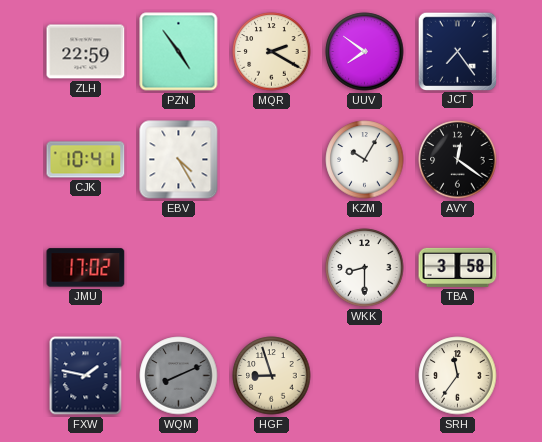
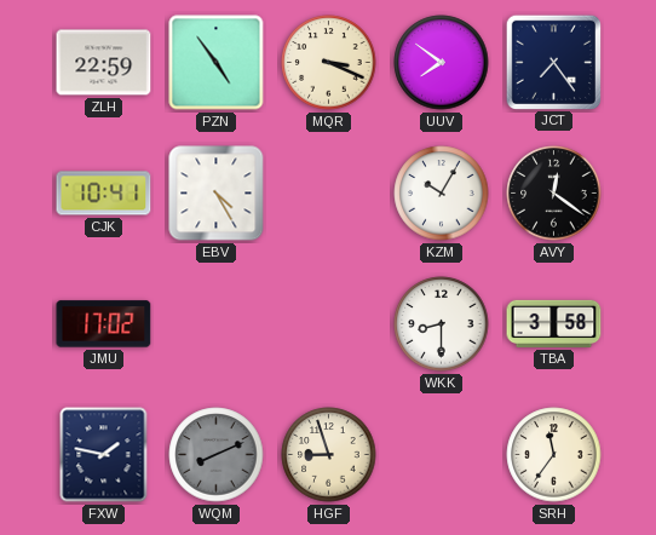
MQR: 2:20 -> 3:19 (329, 63)
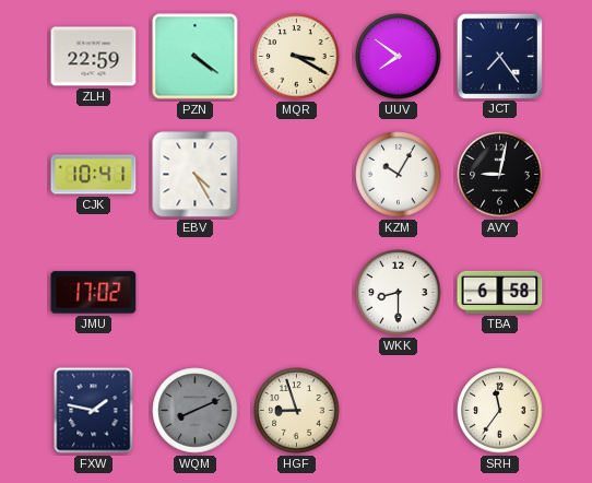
PZN: 4:54 -> 4:21 (196, 57)
MQR: 3:19 -> 3:20 (297, 57)
AVY: 12:21 -> 9:02 (500, 175)
TBA: 3:58 -> 6:58 (500, 292)
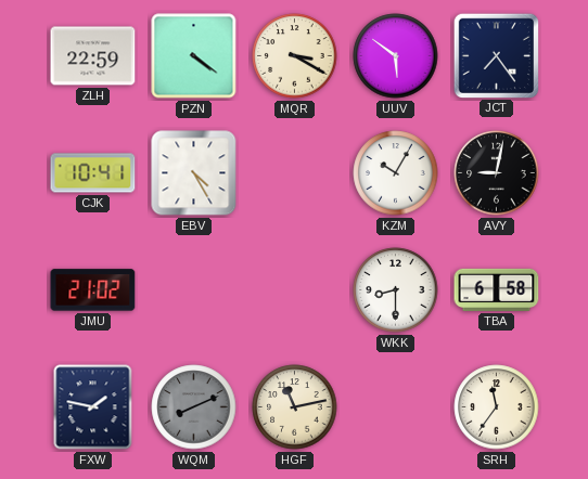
UUV: 7:51 -> 5:51 (396, 56)
JMU: 17:02 -> 21:02 (93, 290)
HGF: 8:57 -> 11:13 (295, 407)
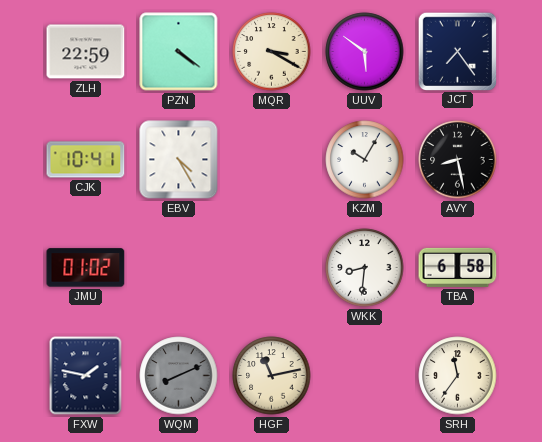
AVY: 9:02 -> 8:28 (458, 160)
JMU: 21:02 -> 01:02 (86, 268)
WKK: 8:30 -> 8:31 (365, 268)
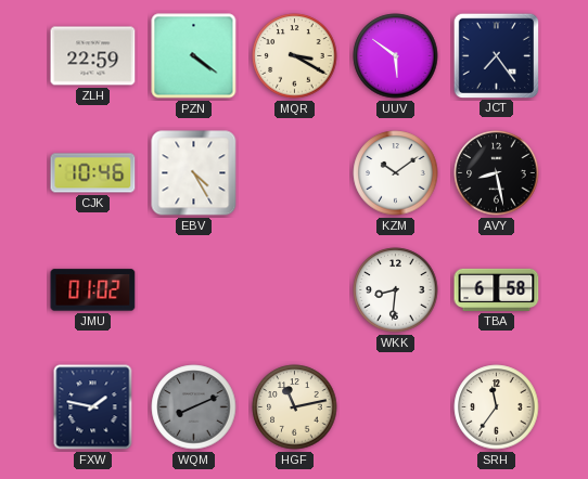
CJK: 10:41 -> 10:46 (93, 173)
KZM: 10:05 -> 10:09 (396, 173)
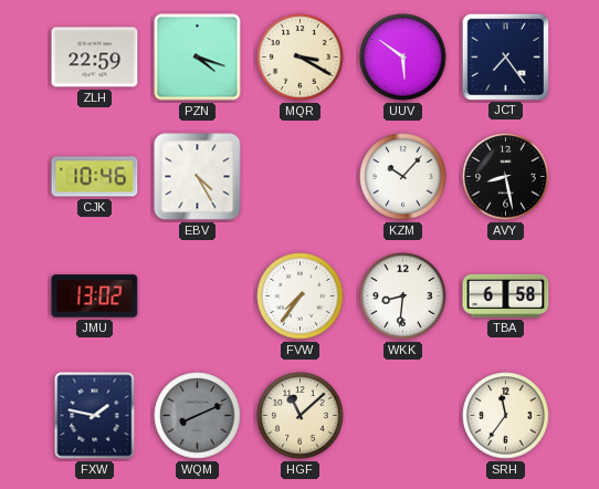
PZN: 4:21 -> 4:18 (198, 58)
KZM: 10:09 -> 10:07 (403, 177)
JMU: 01:02 -> 13:02 (95, 296)
FVW: none -> 7:36 (301, 296)
HGF: 11:13 -> 11:08 (301, 416)
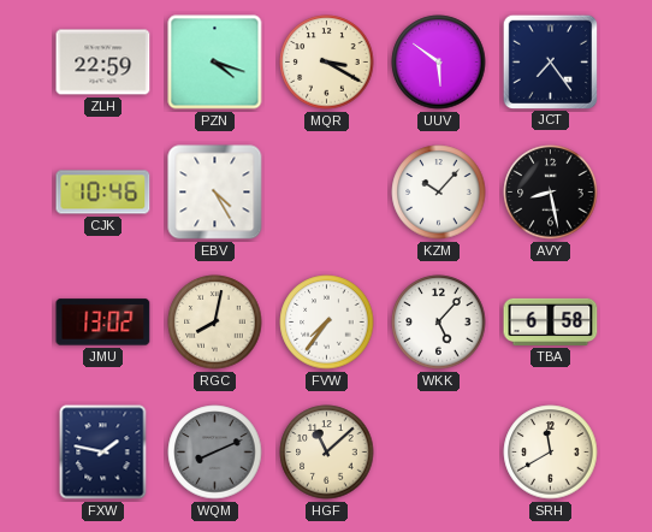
RGC: none -> 8:02 (215, 323)
WKK: 8:31 -> 5:07 (439, 323)
SRH: 11:36 -> 11:40 (551, 453)
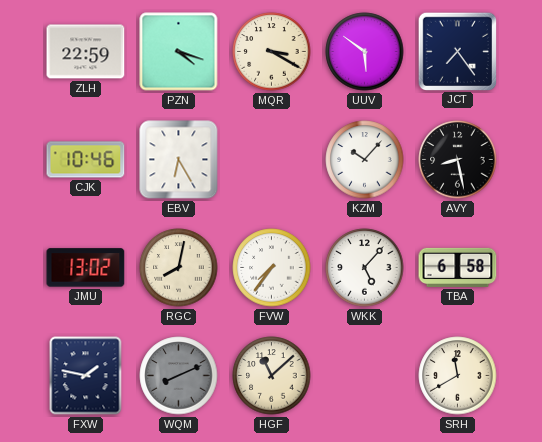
EBV: 4:25 -> 6:25 (179, 160)
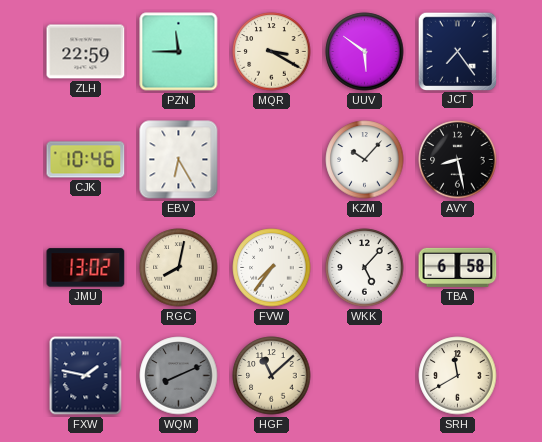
PZN: 4:18 -> 11:45 (179, 52)
